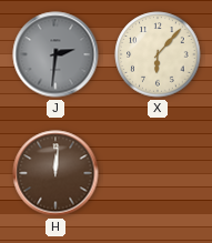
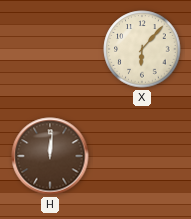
J: 2:31 -> none (55, 54)
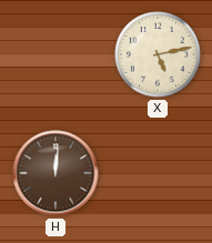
X: 6:07 -> 5:13 (158, 54)
